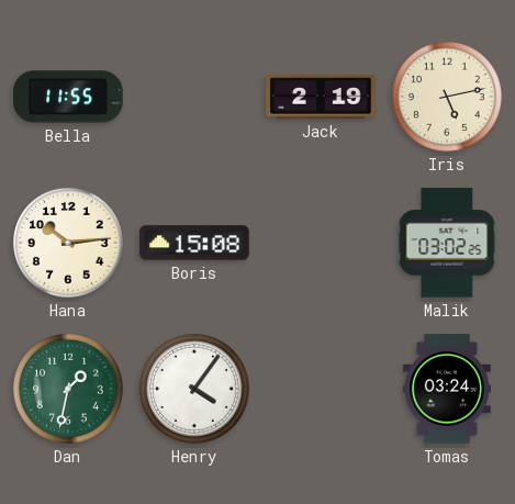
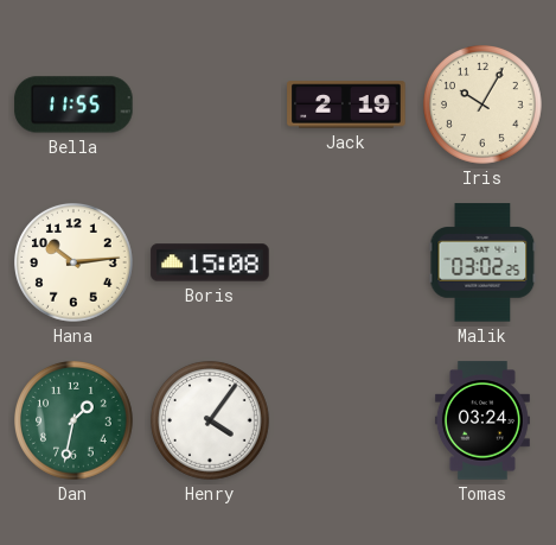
Iris: 5:13 -> 10:05 (484, 106)
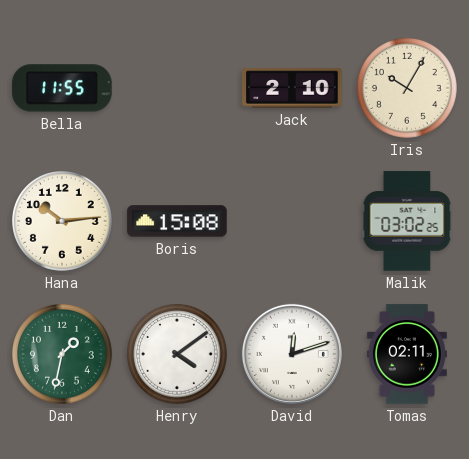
Jack: 2:19 -> 2:10 (292, 88)
Henry: 4:06 -> 4:09 (178, 355)
David: none -> 12:12 (292, 354)
Tomas: 03:24 -> 02:11 (407, 354)
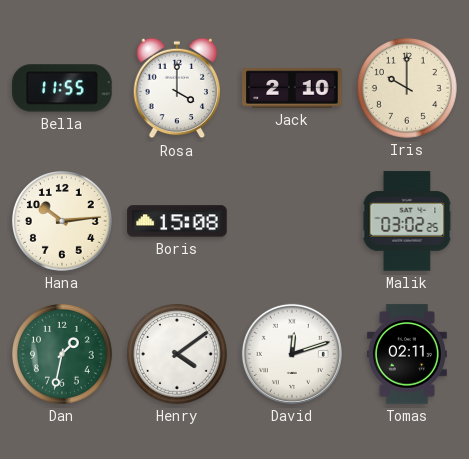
Rosa: none -> 4:00 (177, 88)
Iris: 10:05 -> 10:00 (408, 89)
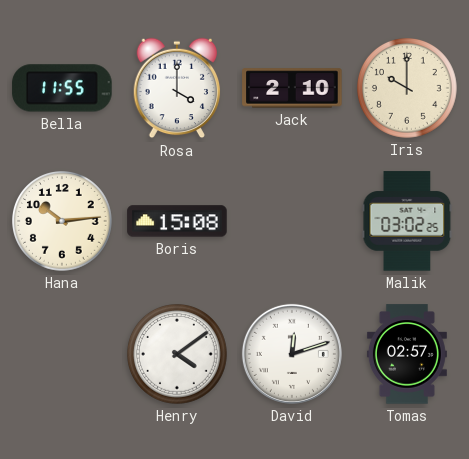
Dan: 1:32 -> none (63, 355)
Tomas: 02:11 -> 02:57 (407, 354)
